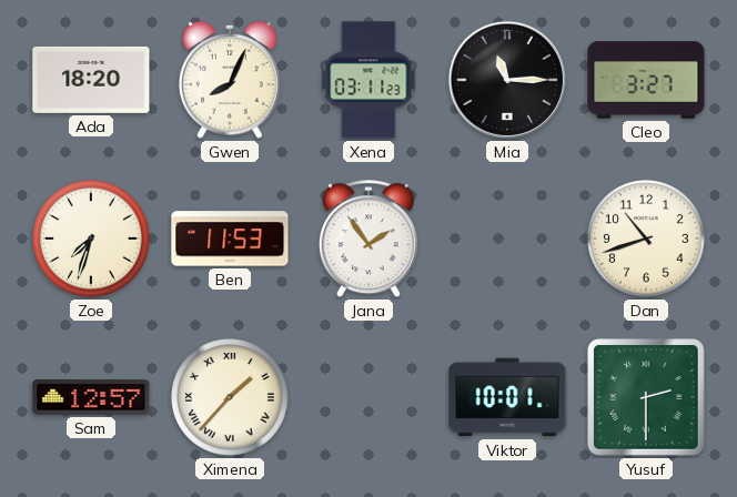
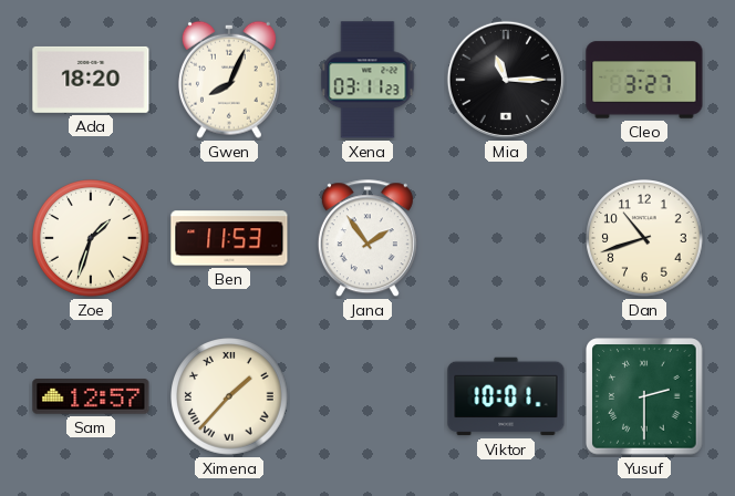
Zoe: 7:33 -> 1:33 (91, 238)
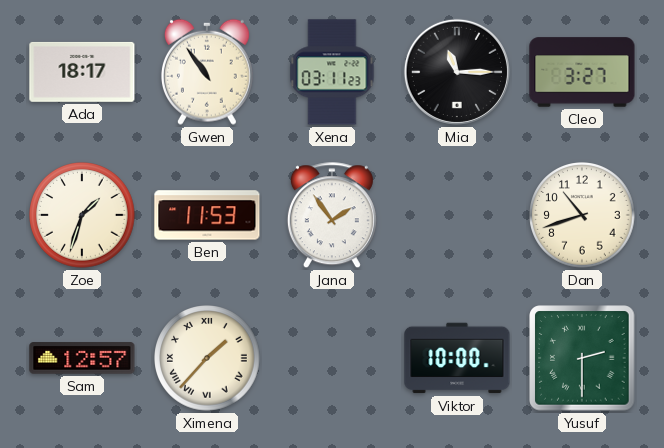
Ada: 18:20 -> 18:17 (82, 72)
Gwen: 8:04 -> 10:54 (207, 72)
Viktor: 10:01 -> 10:00 (457, 358)
